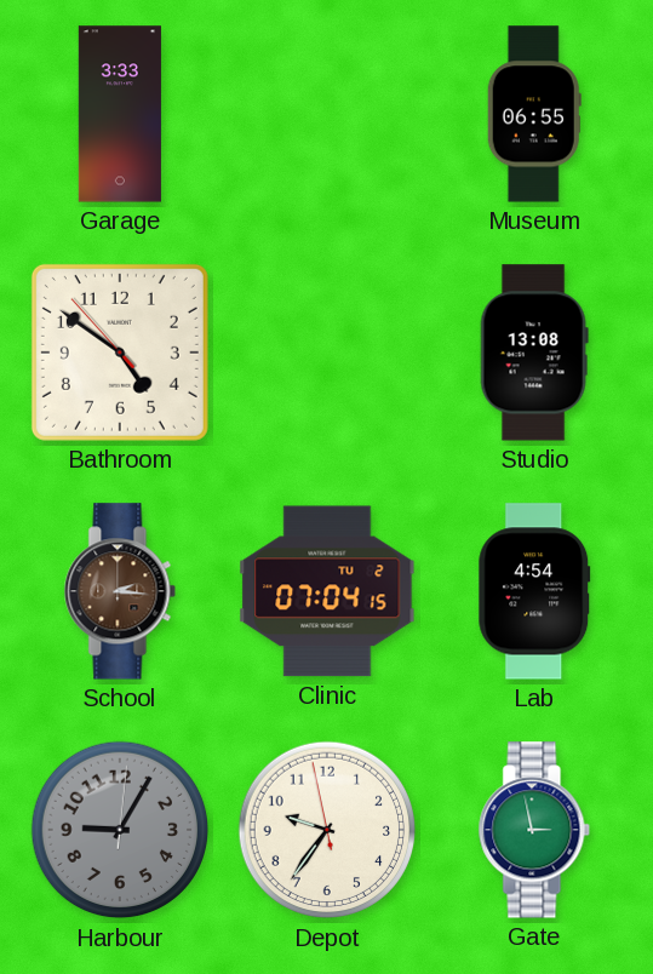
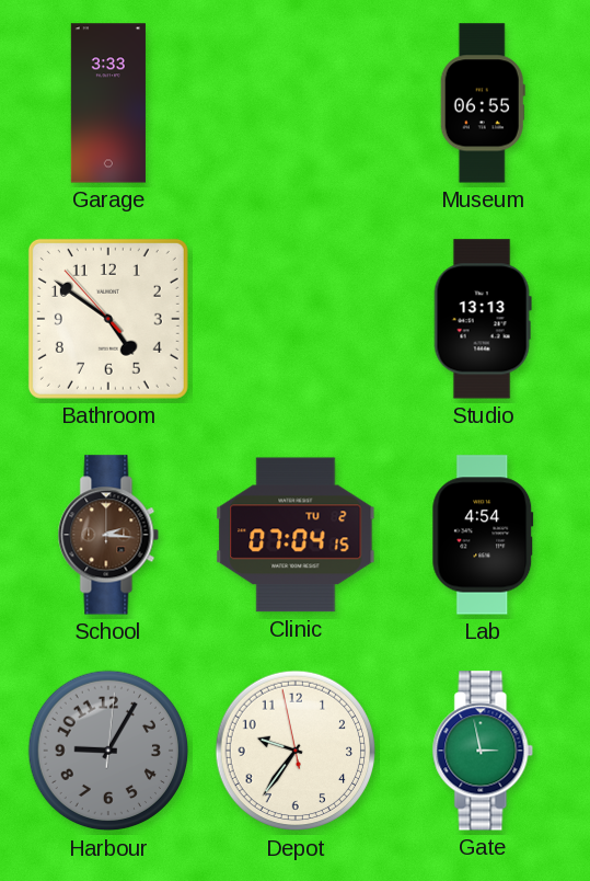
Studio: 13:08 -> 13:13 (483, 319)
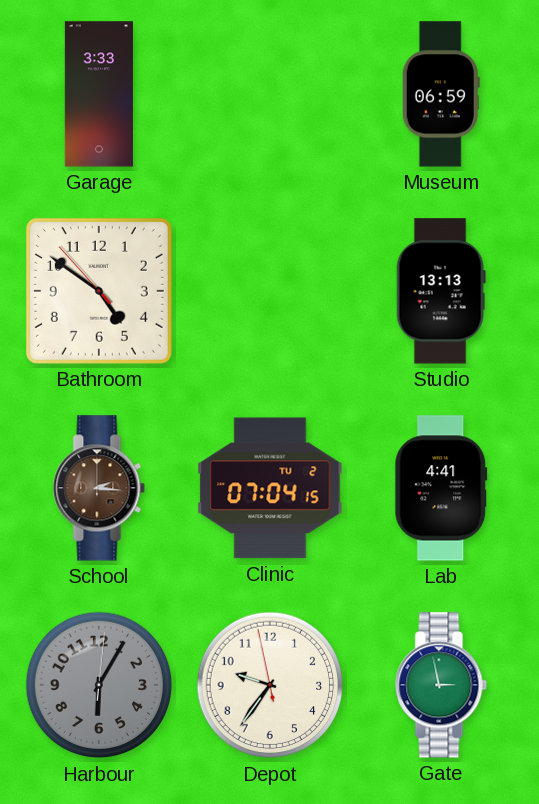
Museum: 06:55 -> 06:59 (441, 94)
Lab: 4:54 -> 4:41 (441, 488)
Harbour: 9:05 -> 6:05 (99, 685)
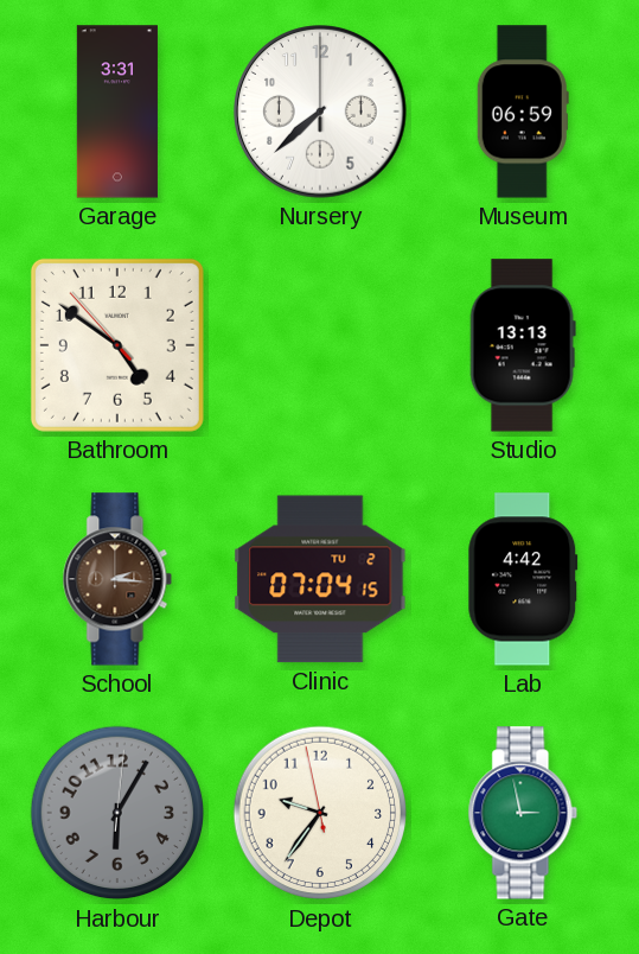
Garage: 3:33 -> 3:31 (117, 112)
Nursery: none -> 7:38 (320, 113)
Lab: 4:41 -> 4:42 (523, 579)
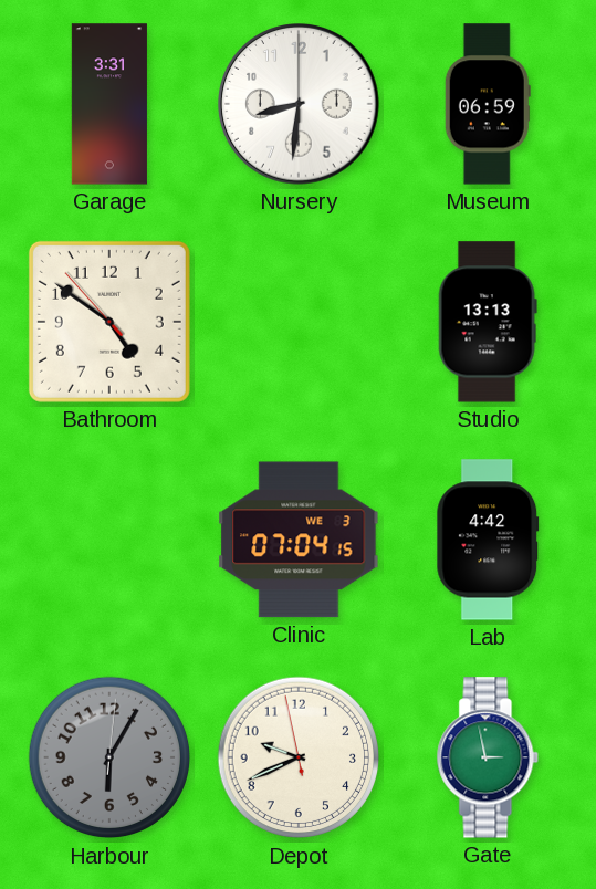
Nursery: 7:38 -> 8:31 (299, 105)
School: 2:16 -> none (117, 579)
Clinic date: TU 2 -> WE 3 (299, 540)
Depot: 9:35 -> 9:40 (299, 757)
